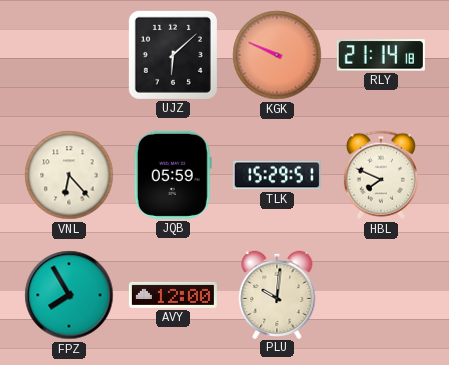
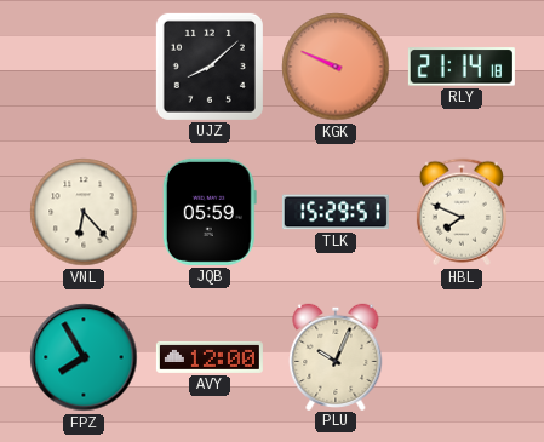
UJZ: 6:08 -> 8:08 (210, 67)
PLU: 10:01 -> 10:04 (336, 356)
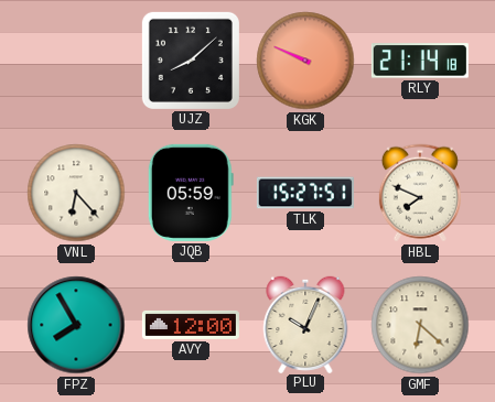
TLK: 15:29 -> 15:27 (305, 193)
GMF: none -> 6:22 (420, 325)
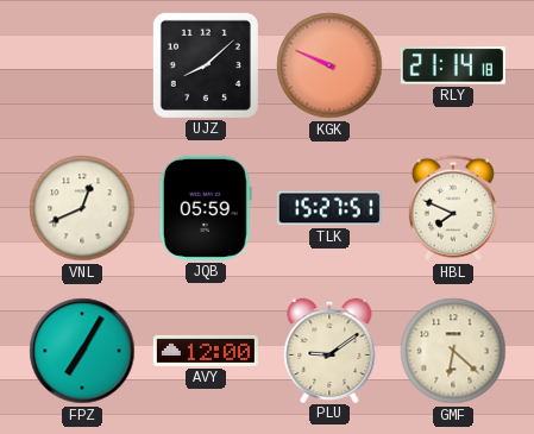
VNL: 6:23 -> 12:41 (82, 208)
FPZ: 7:55 -> 7:05 (82, 351)
PLU: 10:04 -> 9:09 (329, 350)
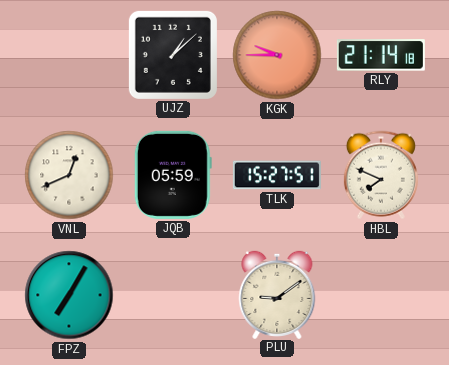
UJZ: 8:08 -> 1:08 (173, 55)
KGK: 9:49 -> 9:45 (277, 55)
AVY: 12:00 -> none (206, 351)
GMF: 6:22 -> none (453, 351)
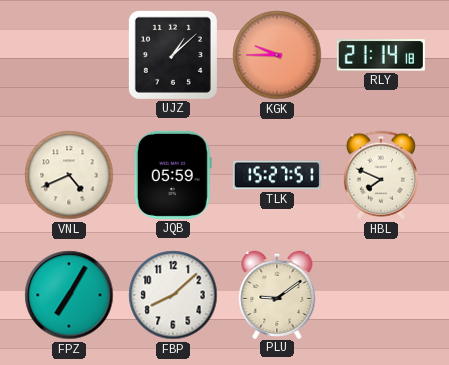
VNL: 12:41 -> 4:41 (69, 175)
FBP: none -> 8:08 (173, 295)
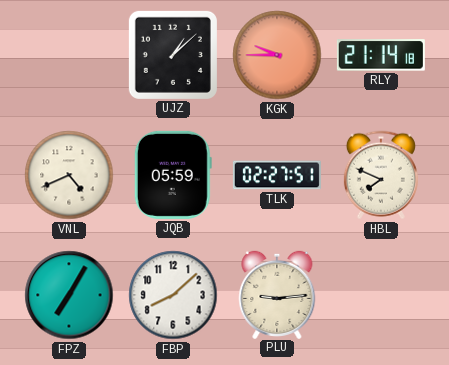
TLK: 15:27 -> 02:27 (277, 175)
PLU: 9:09 -> 9:14 (277, 294)
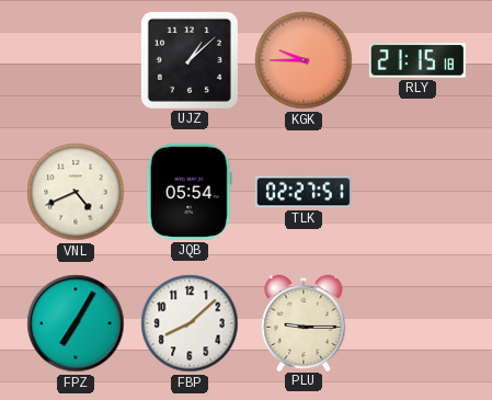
RLY: 21:14 -> 21:15 (417, 60)
JQB: 05:59 -> 05:54 (190, 192)
HBL: 7:49 -> none (381, 175)
PLU: 9:14 -> 9:15 (304, 322)
